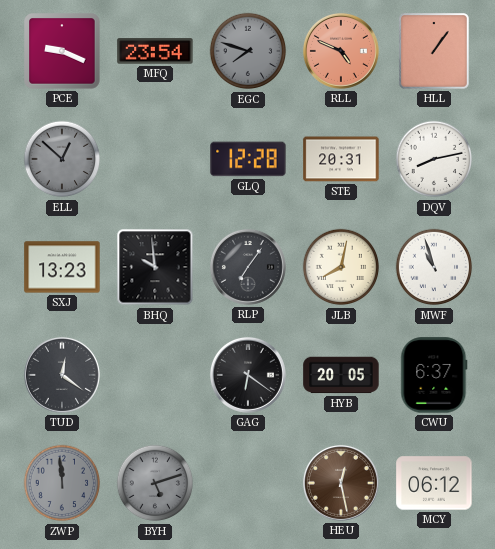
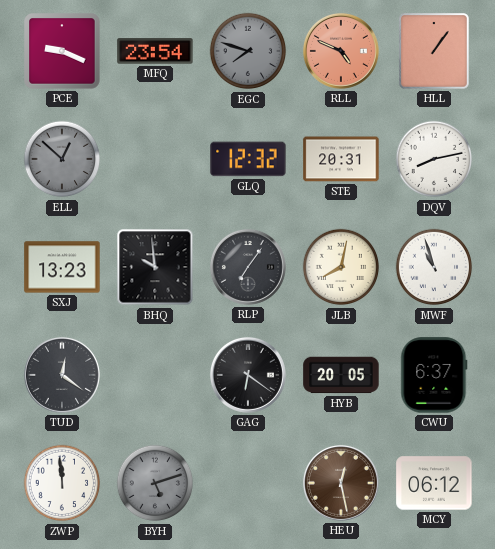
GLQ: 12:28 -> 12:32 (248, 159)
ZWP dial: grey -> white (62, 483)
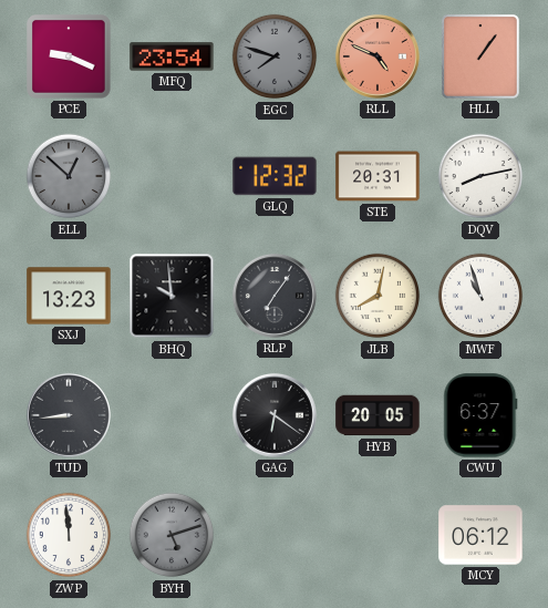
TUD: 12:21 -> 8:44 (69, 415)
HEU: 12:28 -> none (341, 483)
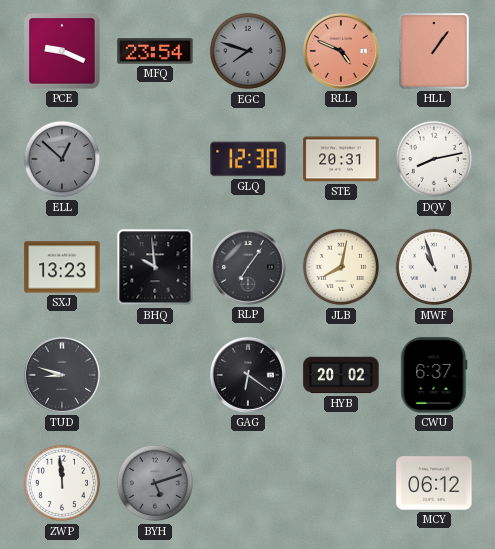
GLQ: 12:32 -> 12:30 (248, 159)
TUD: 8:44 -> 8:48 (62, 375)
HYB: 20:05 -> 20:02 (341, 375)
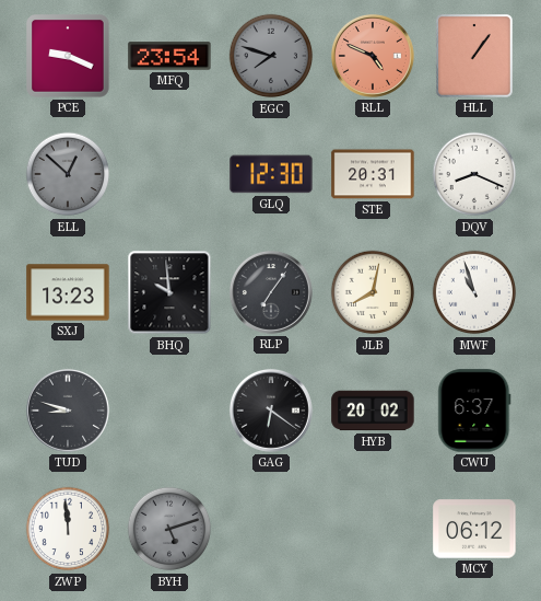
DQV: 8:13 -> 8:19 (474, 174)
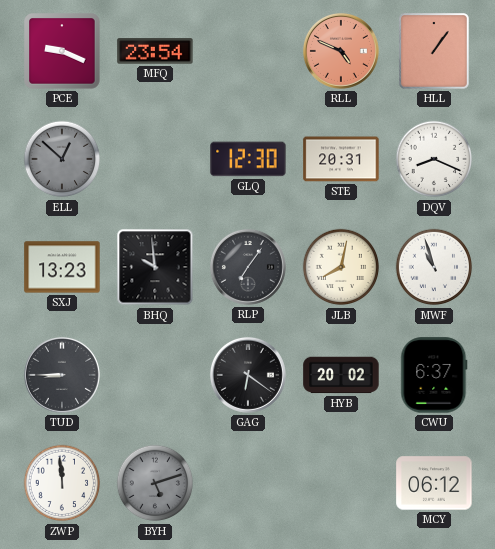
EGC: 7:48 -> none (271, 56)
TUD: 8:48 -> 8:45 (62, 375)
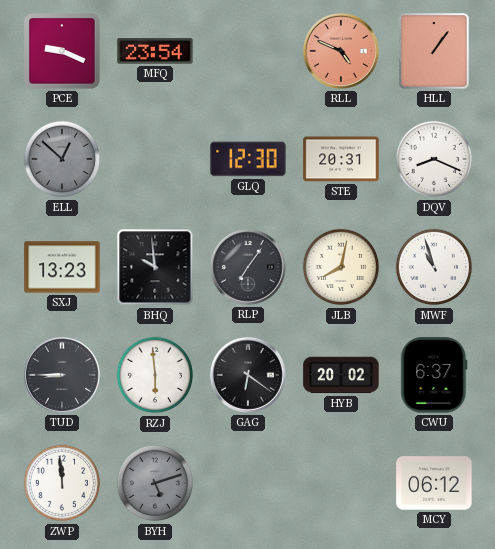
RZJ: none -> 5:59 (155, 375)
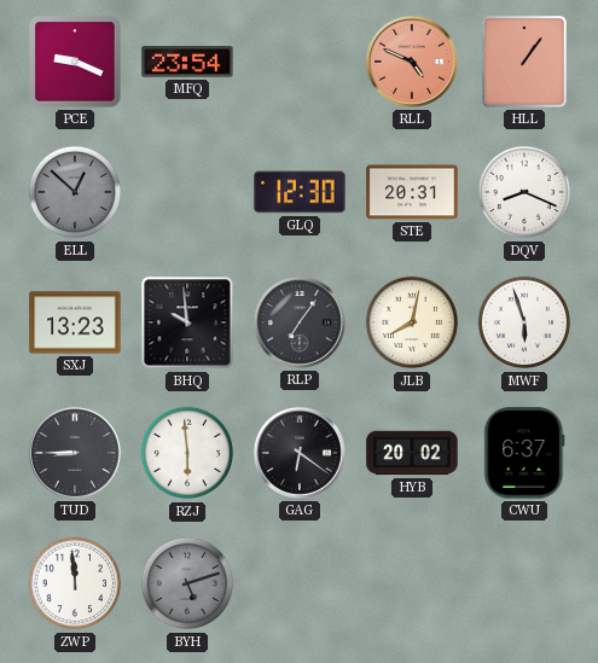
MWF: 10:57 -> 5:57 (524, 322)
MCY: 06:12 -> none (434, 483)
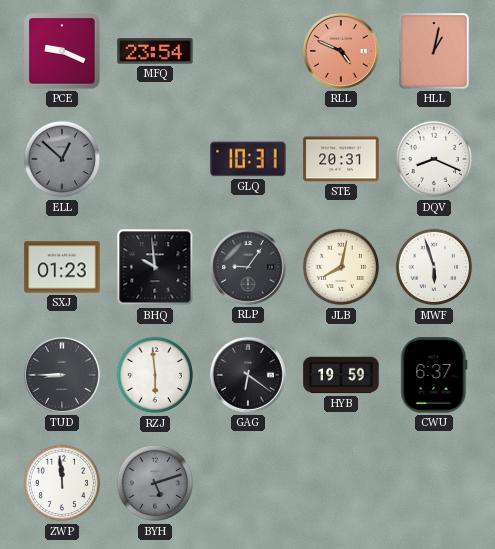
HLL: 1:06 -> 1:02 (435, 51)
GLQ: 12:30 -> 10:31 (248, 159)
SXJ: 13:23 -> 01:23 (62, 267)
RLP: 7:06 -> 9:06 (248, 267)
HYB: 20:02 -> 19:59 (341, 375)
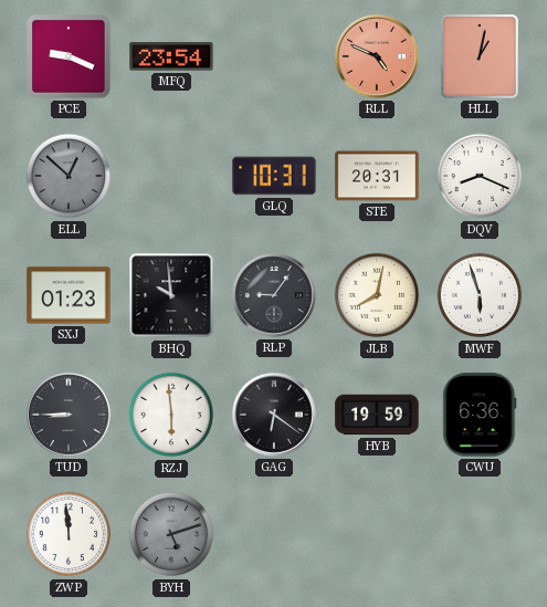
CWU: 6:37 -> 6:36 (480, 415)
